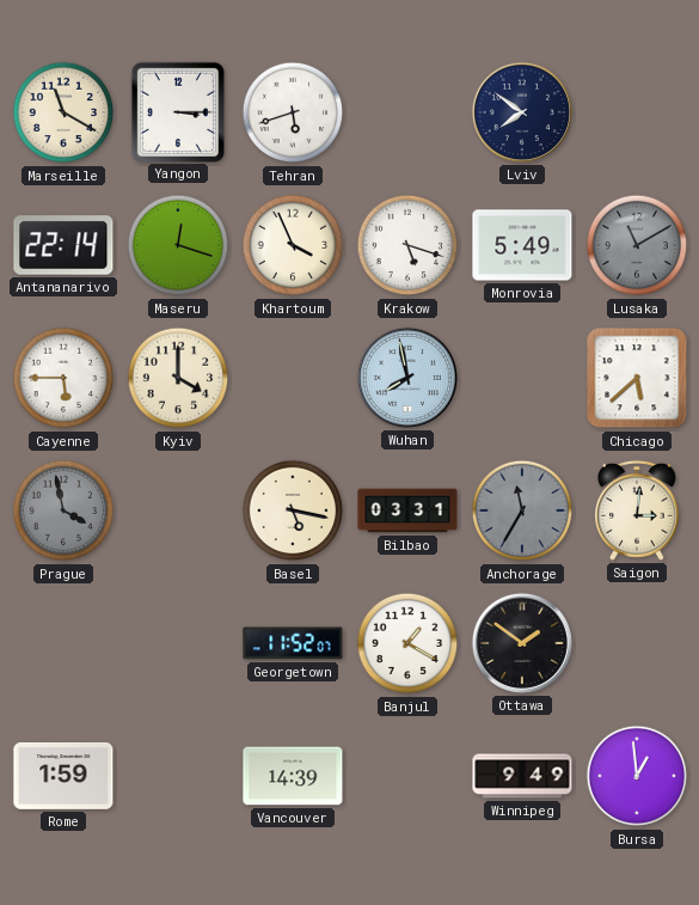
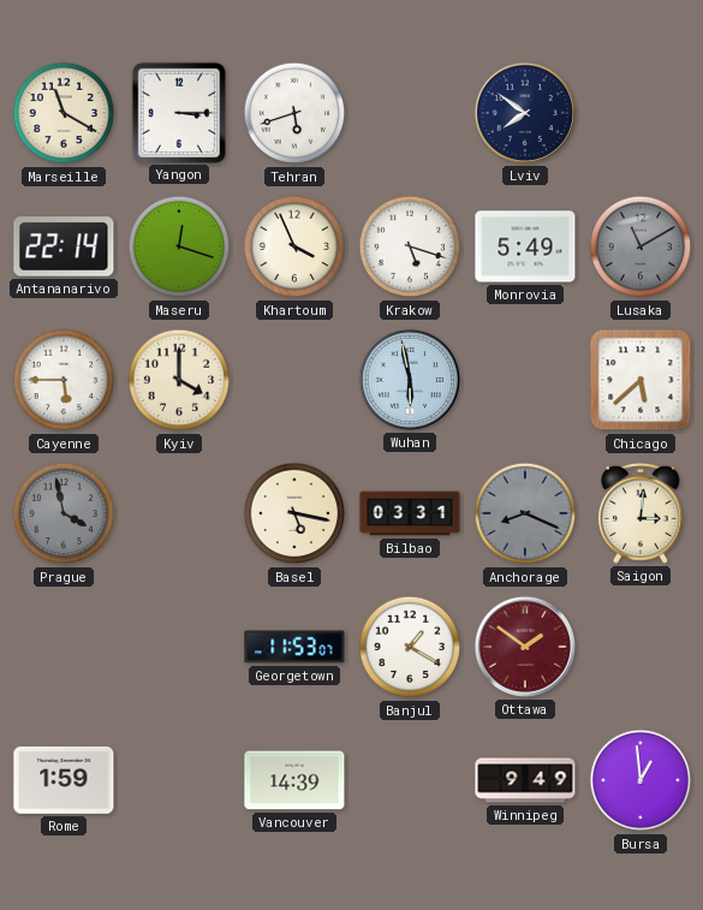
Wuhan: 7:58 -> 5:58 (410, 380)
Anchorage: 11:35 -> 8:19 (525, 513)
Georgetown: 11:52 -> 11:53 (294, 647)
Ottawa dial: black -> burgundy (525, 647)
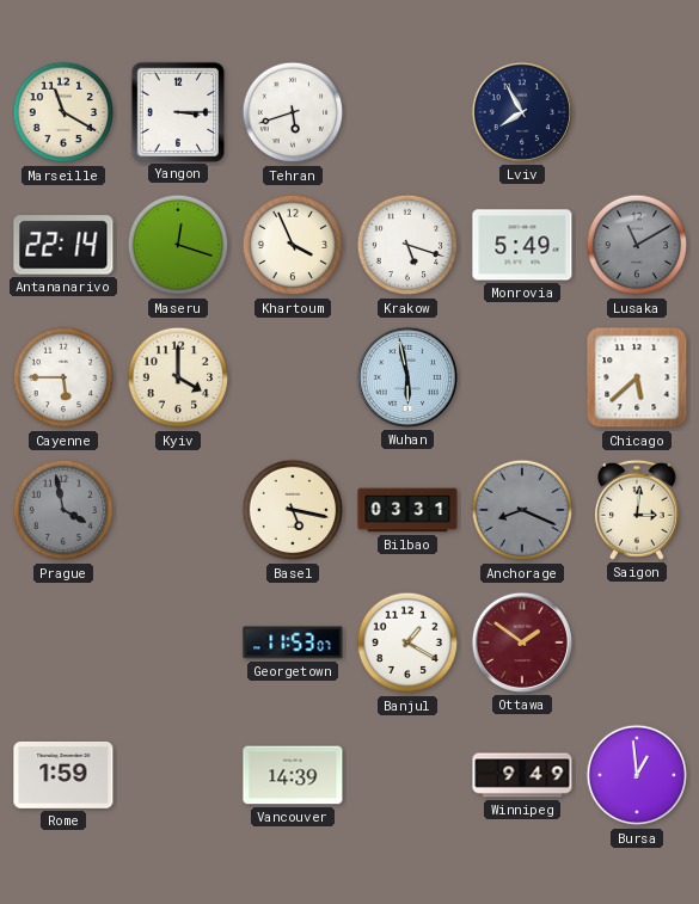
Lviv: 7:51 -> 7:55 (522, 112)
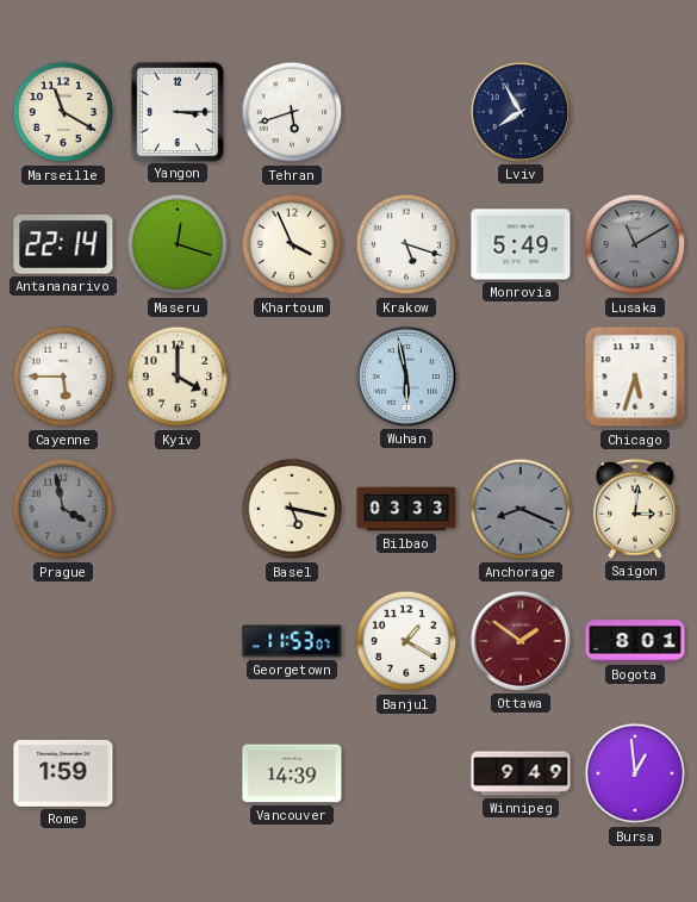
Chicago: 5:38 -> 5:33 (635, 377)
Bilbao: 03:31 -> 03:33 (406, 509)
Bogota: none -> 8:01 (635, 641)
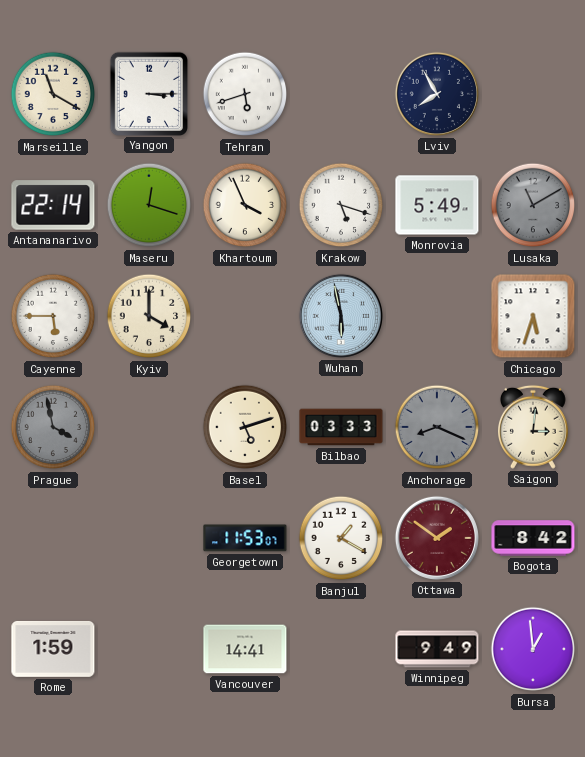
Basel: 5:17 -> 5:12 (245, 427)
Bogota: 8:01 -> 8:42 (533, 538)
Vancouver: 14:39 -> 14:41 (245, 649)
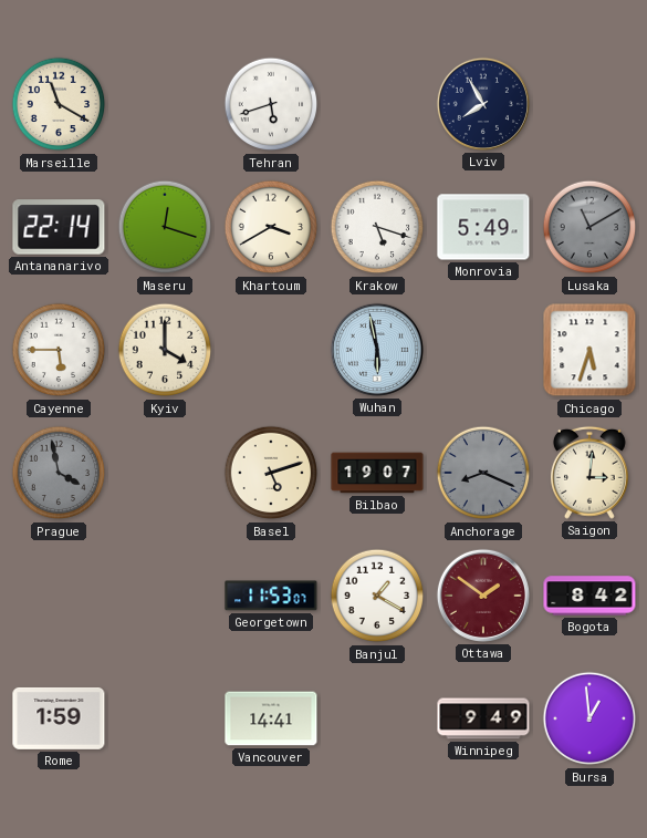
Yangon: 3:15 -> none (148, 93)
Khartoum: 3:56 -> 3:40 (271, 227)
Bilbao: 03:33 -> 19:07 (377, 473)
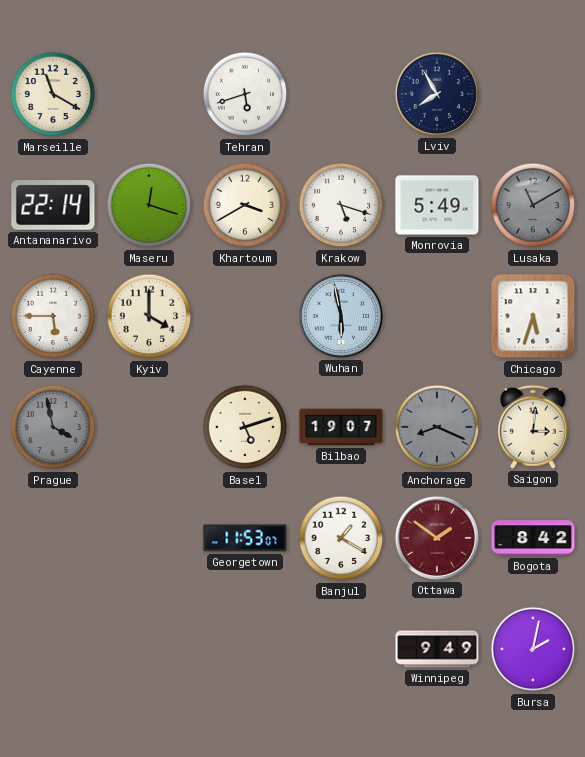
Rome: 1:59 -> none (59, 718)
Vancouver: 14:41 -> none (271, 718)
Bursa: 12:59 -> 2:02 (533, 649)
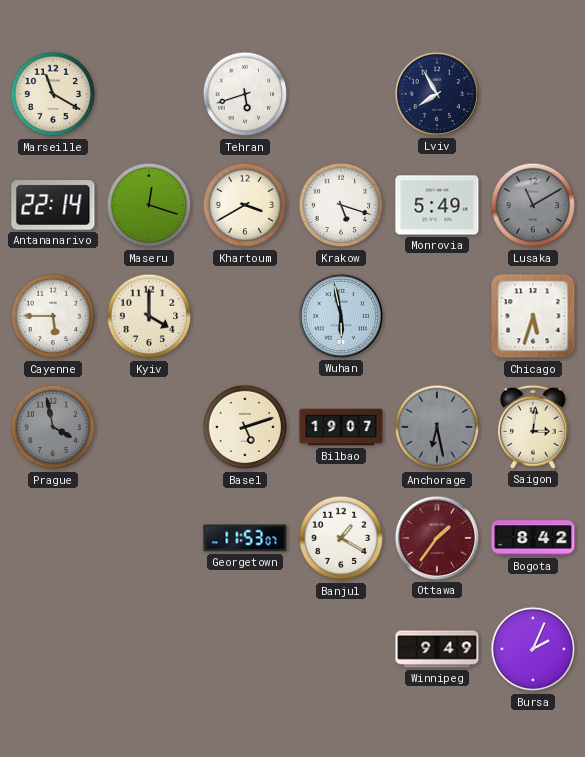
Anchorage: 8:19 -> 6:28 (437, 427)
Ottawa: 1:51 -> 1:36 (437, 538)
Bursa: 2:02 -> 2:04 (533, 649)
